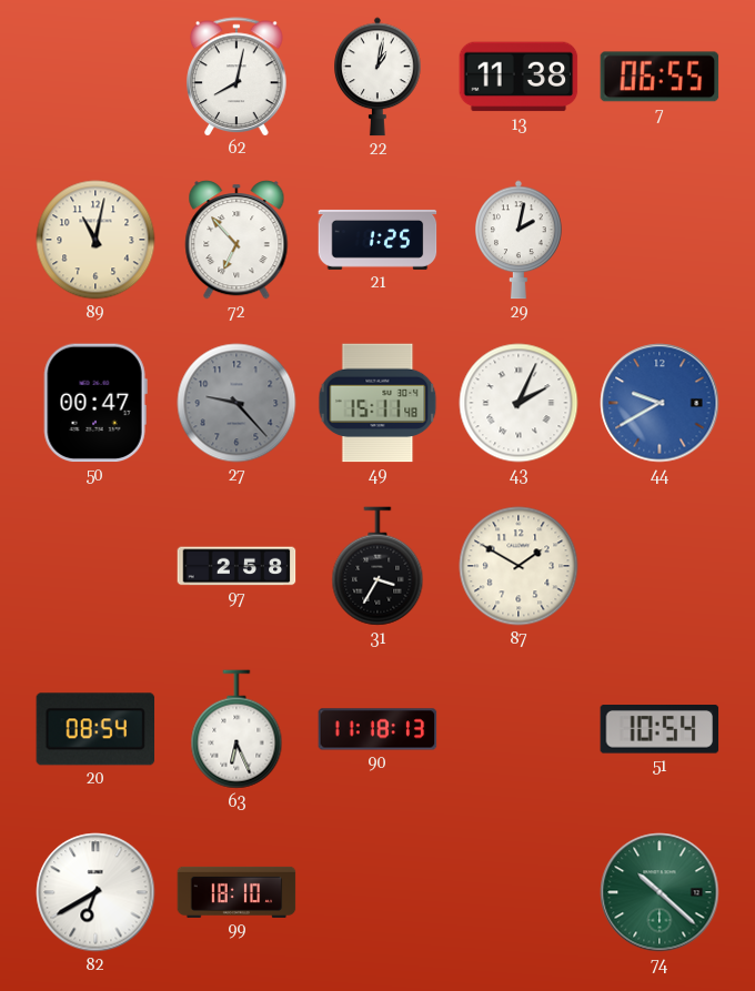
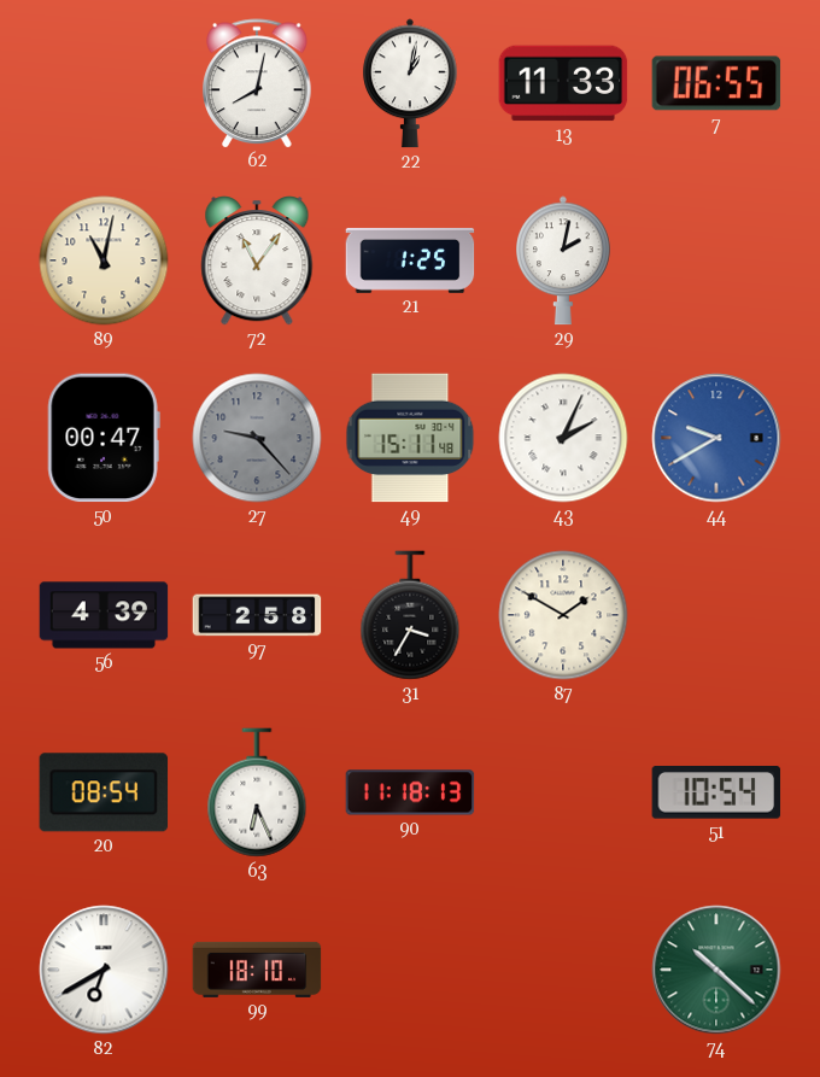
13: 11:38 -> 11:33 (563, 83)
72: 6:53 -> 11:06 (257, 261)
56: none -> 4:39 (104, 615)
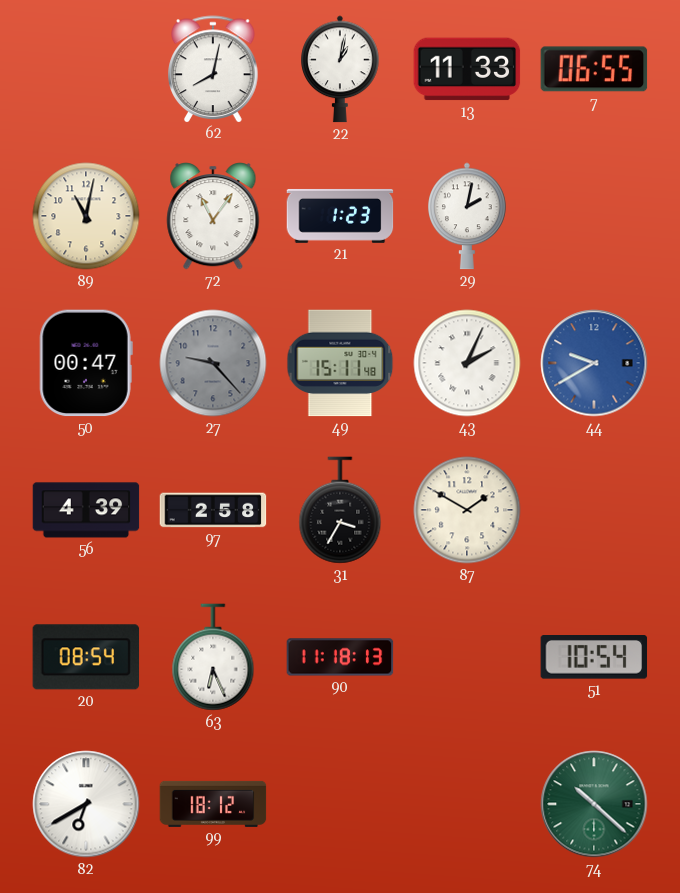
21: 1:25 -> 1:23 (340, 216)
99: 18:10 -> 18:12 (213, 804)
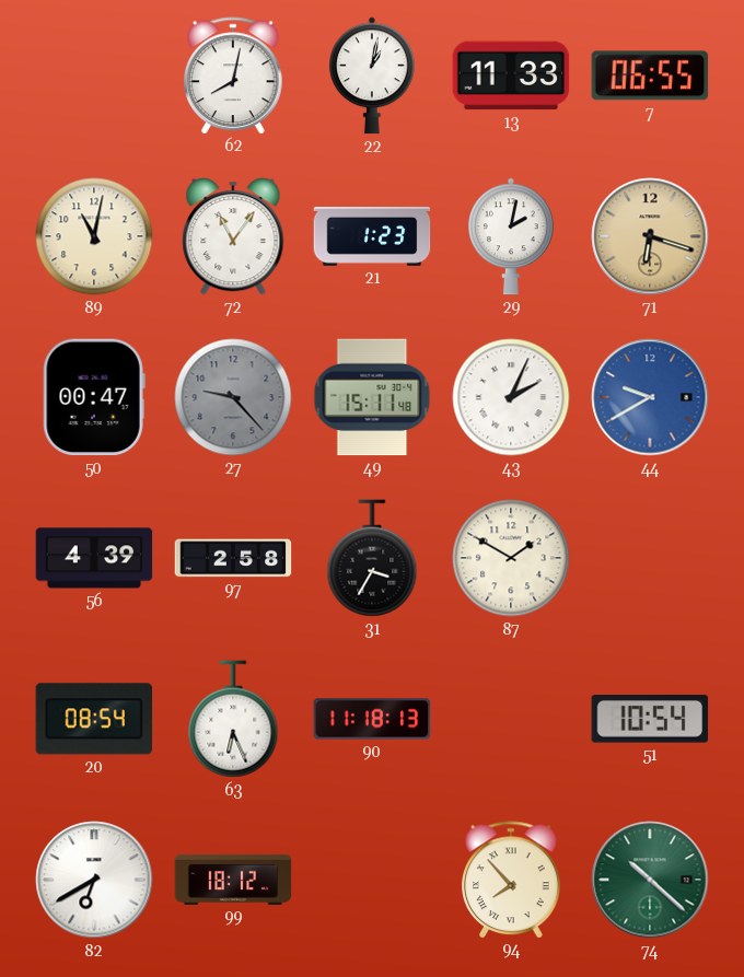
71: none -> 6:18 (650, 236)
94: none -> 7:53 (511, 880)
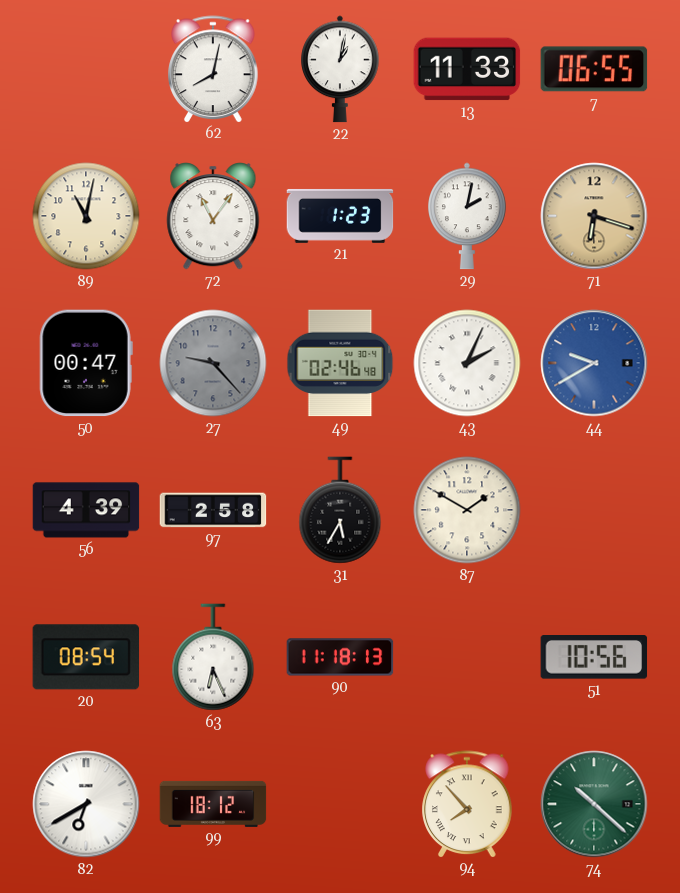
49: 15:11 -> 02:46 (340, 363)
31: 3:35 -> 5:35 (340, 510)
51: 10:54 -> 10:56 (594, 657)
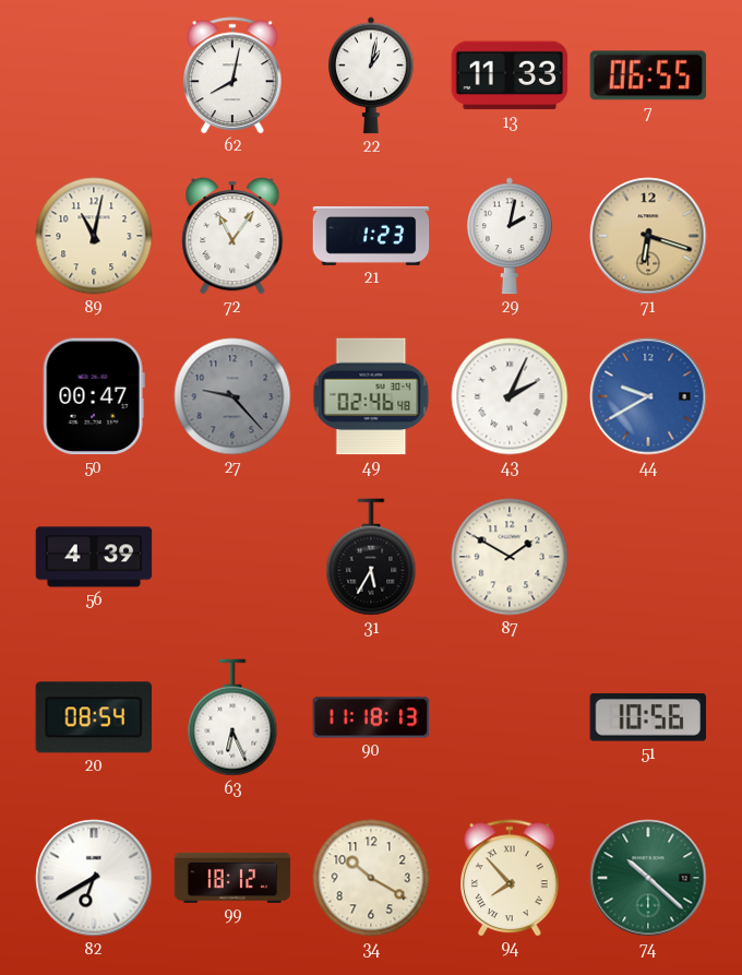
97: 2:58 -> none (213, 510)
34: none -> 10:20 (371, 878)
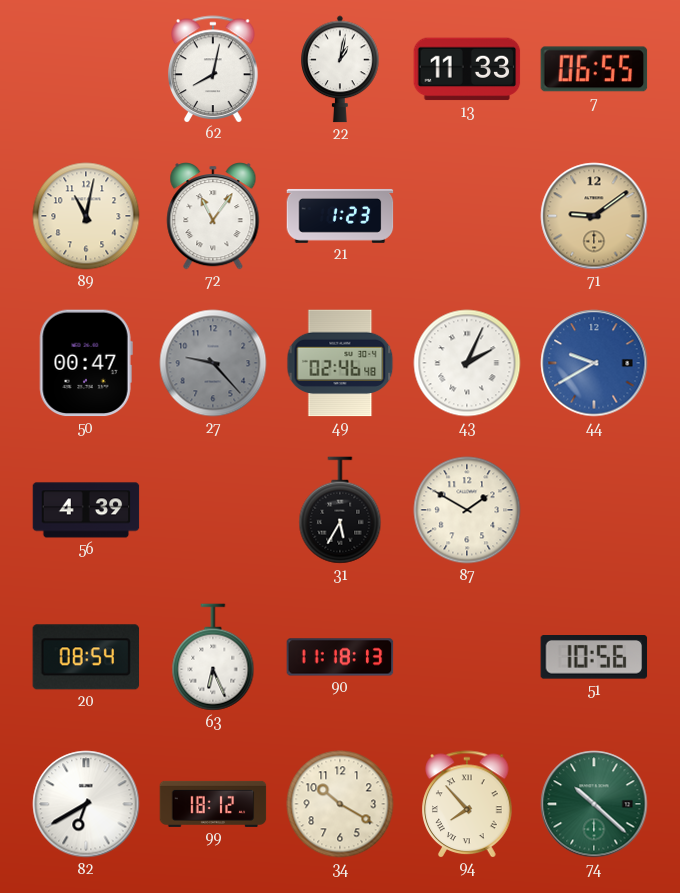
29: 2:02 -> none (510, 236)
71: 6:18 -> 9:09 (594, 216)
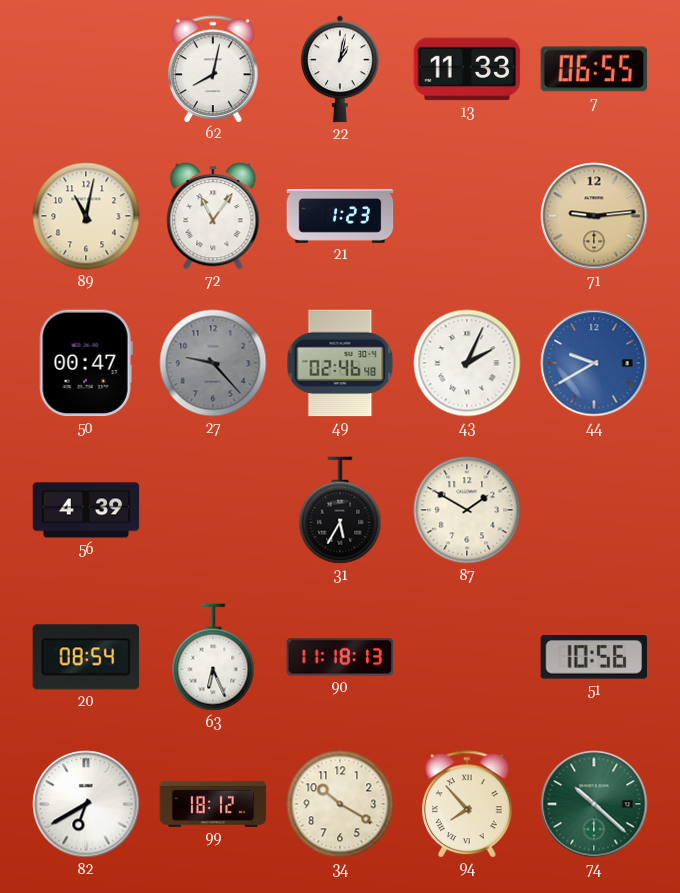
71: 9:09 -> 9:14 (594, 216)
